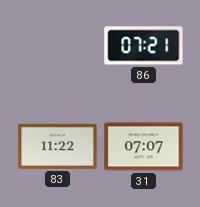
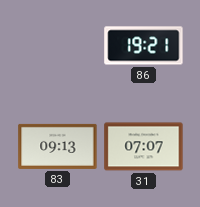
86: 07:21 -> 19:21 (144, 46)
83: 11:22 -> 09:13 (58, 146)
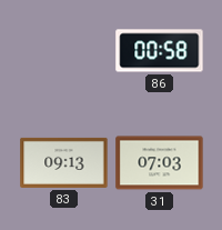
86: 19:21 -> 00:58 (160, 51)
31: 07:07 -> 07:03 (160, 163)
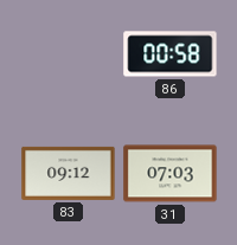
83: 09:13 -> 09:12 (69, 173)
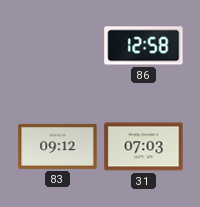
86: 00:58 -> 12:58 (144, 46)
